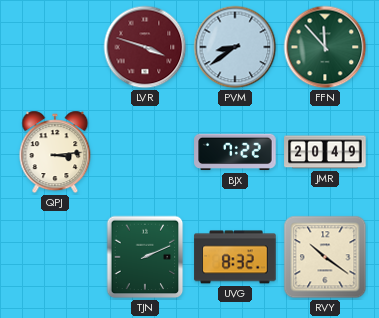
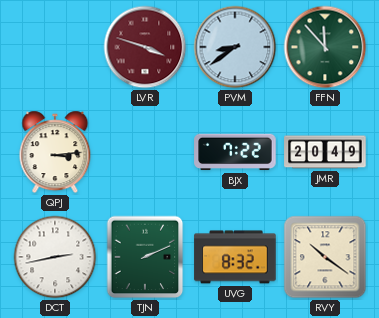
DCT: none -> 2:43 (55, 257)
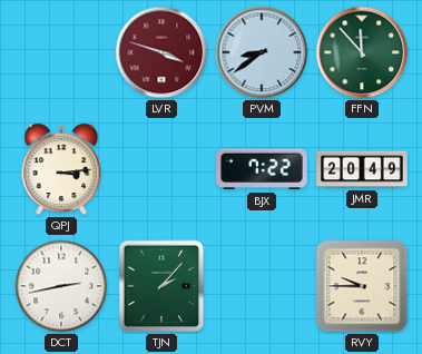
TJN: 2:11 -> 2:07 (161, 286)
UVG: 8:32 -> none (235, 257)
RVY: 10:21 -> 9:45 (362, 286)
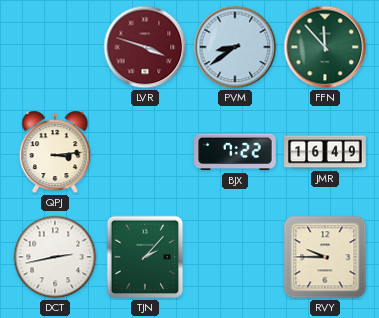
JMR: 20:49 -> 16:49 (325, 152)
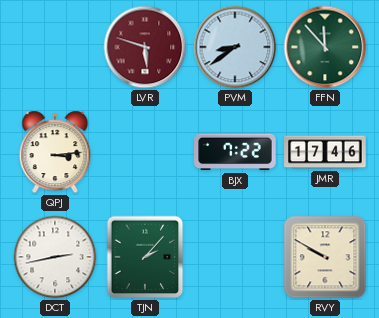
LVR: 3:48 -> 5:48 (145, 47)
JMR: 16:49 -> 17:46 (325, 152)
RVY: 9:45 -> 9:50 (325, 257)
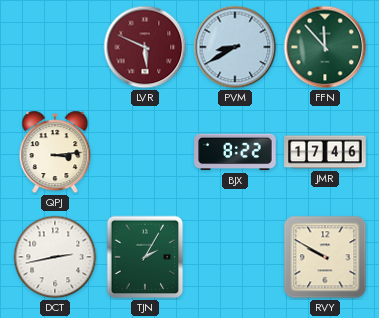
LVR: 5:48 -> 5:49 (145, 47)
PVM: 8:39 -> 8:40 (235, 47)
BJX: 7:22 -> 8:22 (235, 152)
TJN: 2:07 -> 2:05 (145, 257)
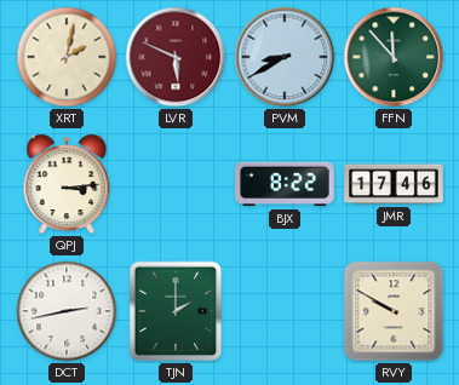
XRT: none -> 2:02 (67, 57)
TJN: 2:05 -> 2:00 (176, 311)
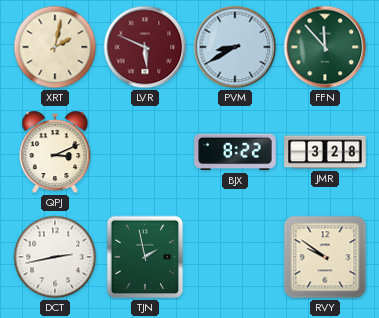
QPJ: 3:14 -> 3:11 (55, 152)
JMR: 17:46 -> 3:28 (325, 152)
TJN: 2:00 -> 1:58 (145, 257)
RVY: 9:50 -> 9:51 (325, 257)
